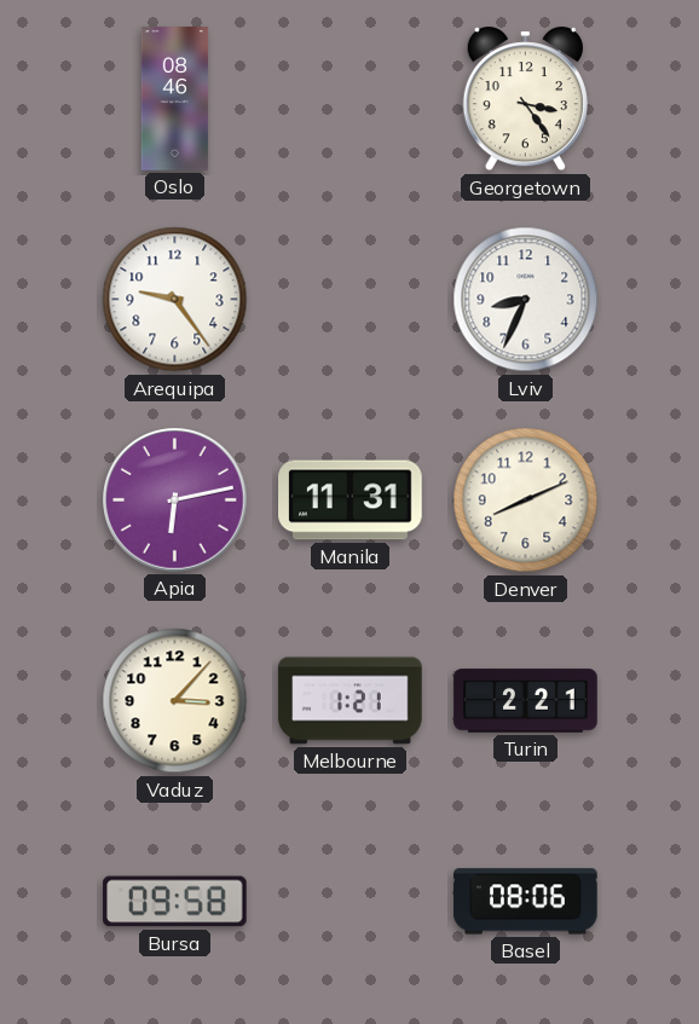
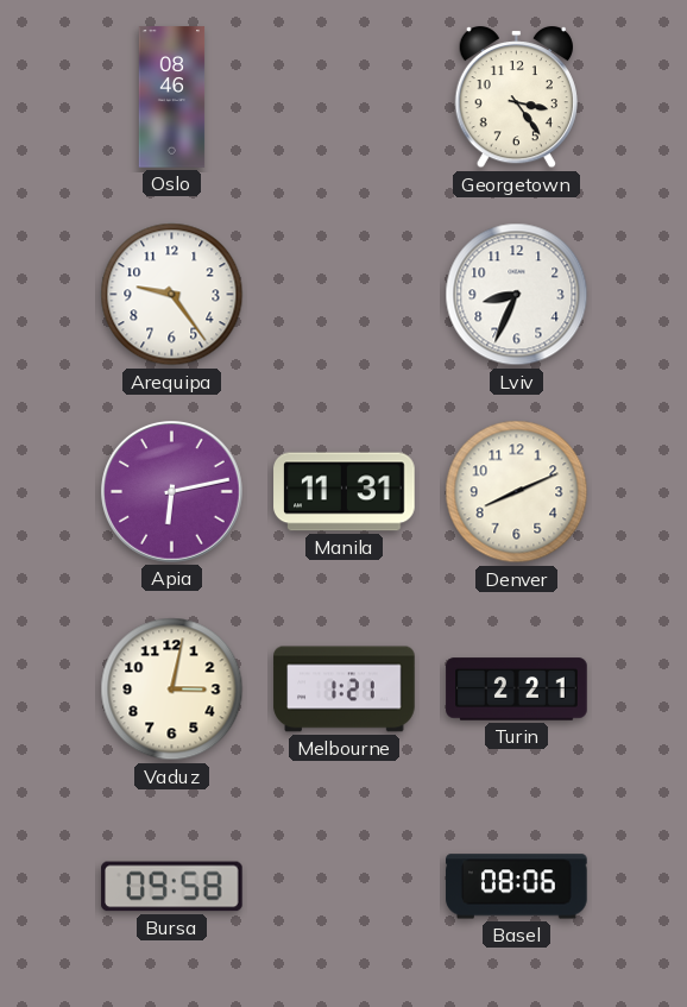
Vaduz: 3:07 -> 3:02 (172, 690)
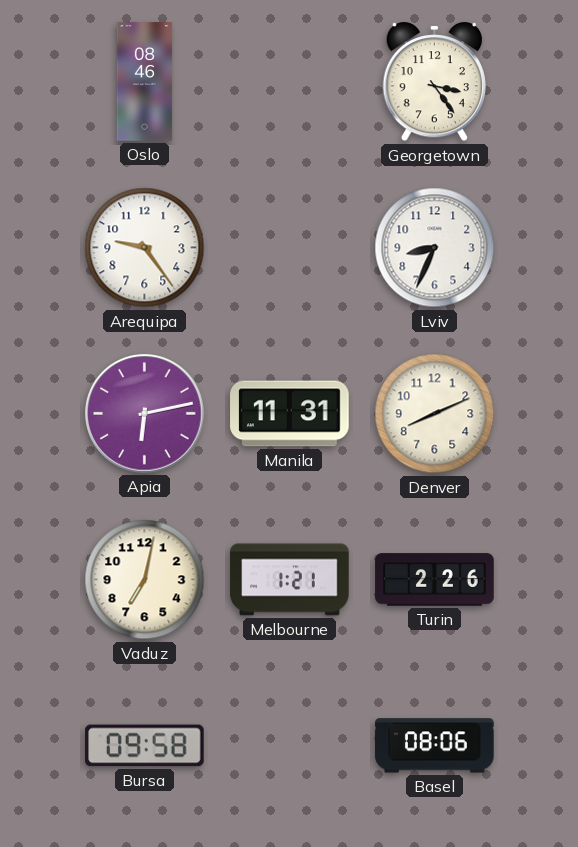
Vaduz: 3:02 -> 7:02 (145, 580)
Turin: 2:21 -> 2:26 (435, 580)
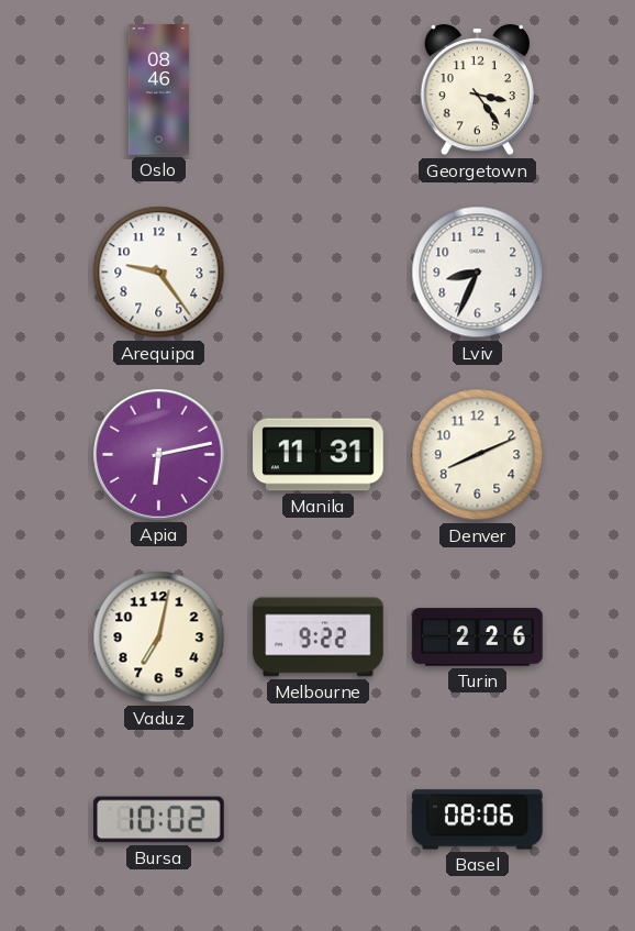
Melbourne: 1:21 -> 9:22 (319, 638)
Bursa: 09:58 -> 10:02 (159, 820)
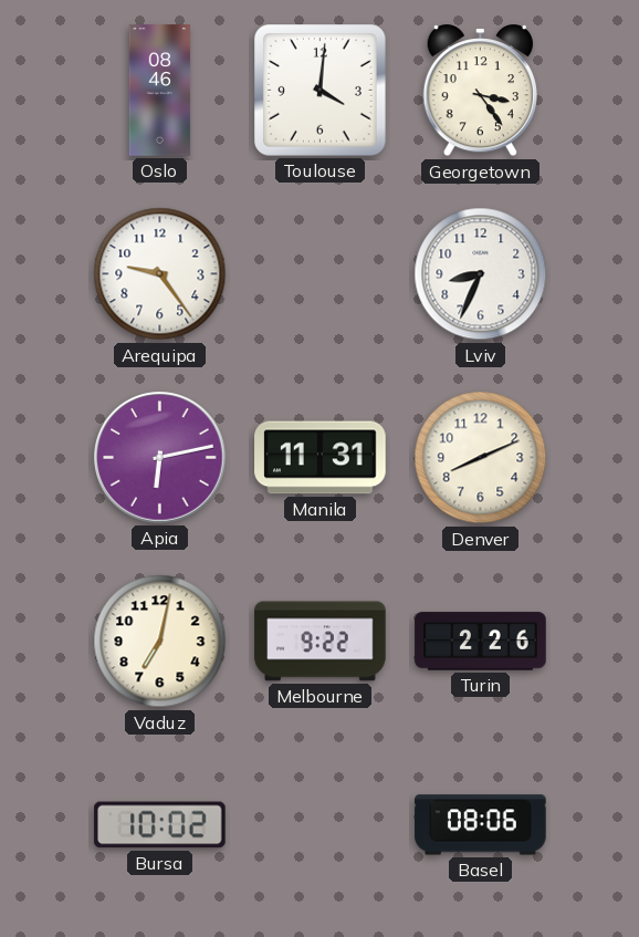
Toulouse: none -> 4:01 (321, 91)
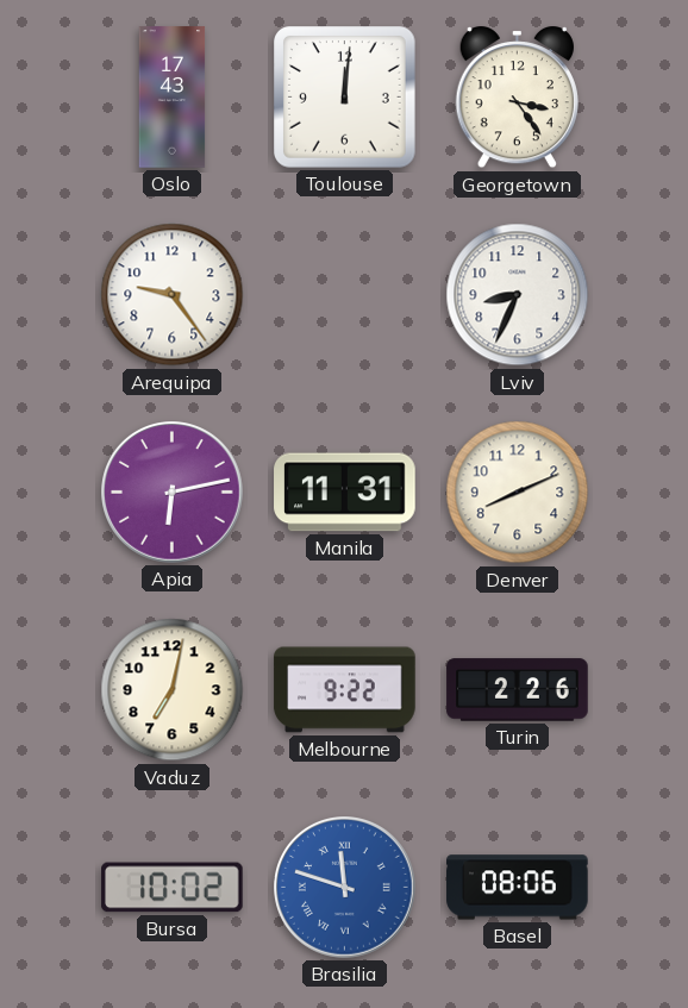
Oslo: 08:46 -> 17:43 (173, 98)
Toulouse: 4:01 -> 12:01 (345, 98)
Brasilia: none -> 11:48 (345, 888)
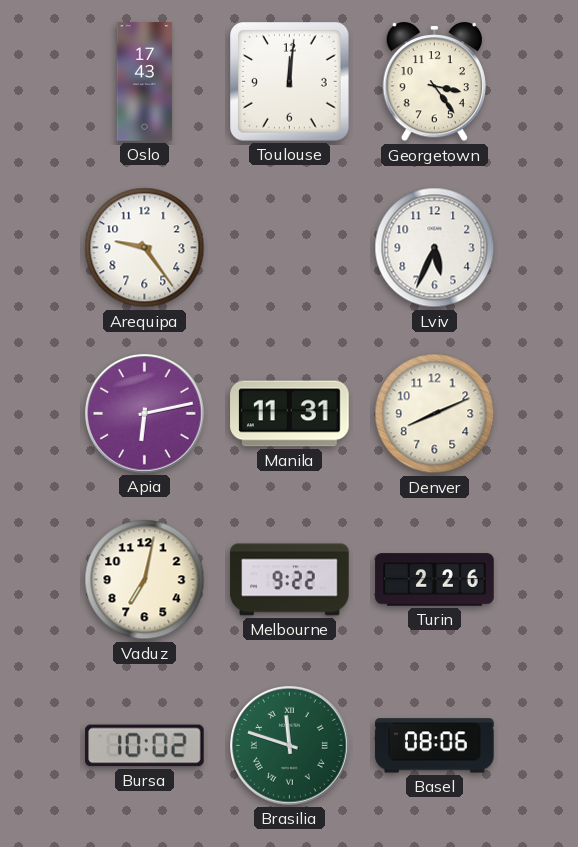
Lviv: 8:34 -> 5:34 (435, 248)
Brasilia dial: blue -> green (290, 746)
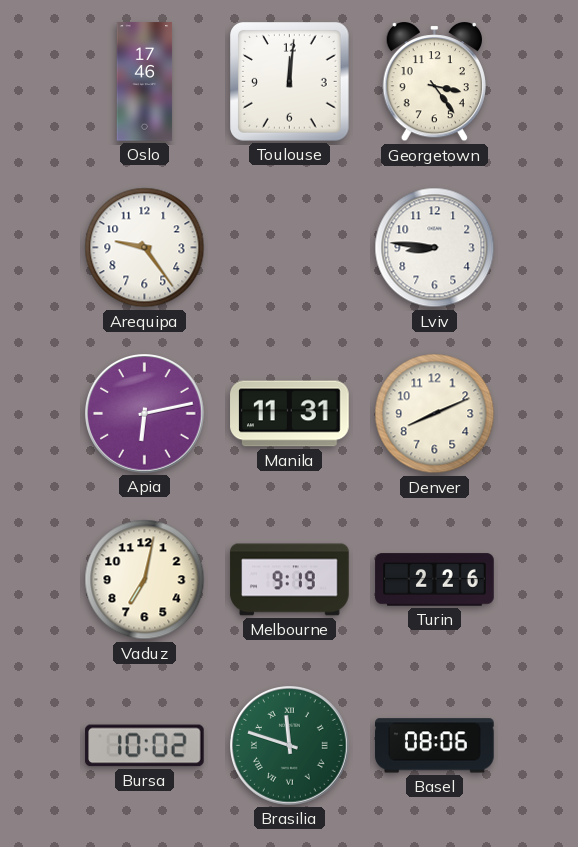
Oslo: 17:43 -> 17:46 (145, 82)
Lviv: 5:34 -> 8:46 (435, 248)
Melbourne: 9:22 -> 9:19 (290, 580)
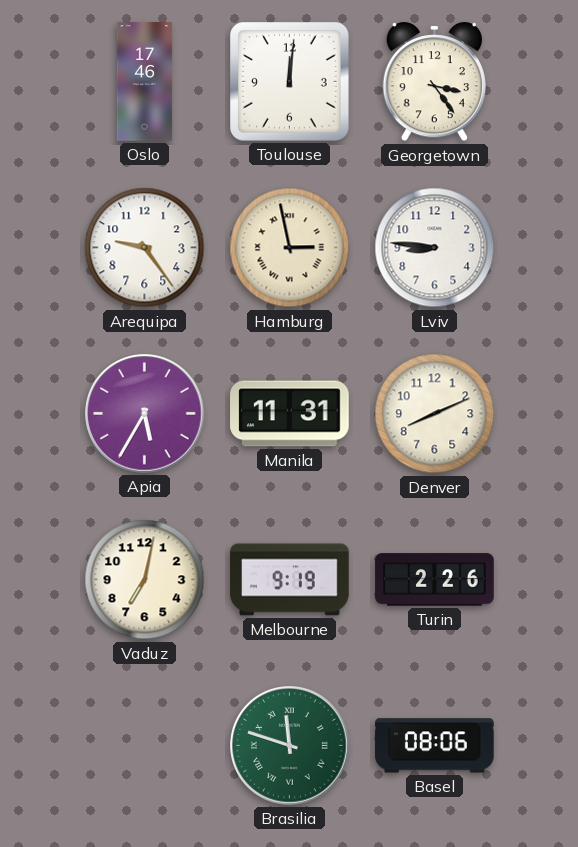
Hamburg: none -> 2:58 (290, 248)
Apia: 6:13 -> 5:35 (145, 414)
Bursa: 10:02 -> none (145, 746)
